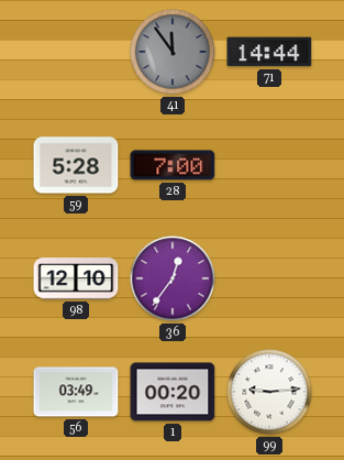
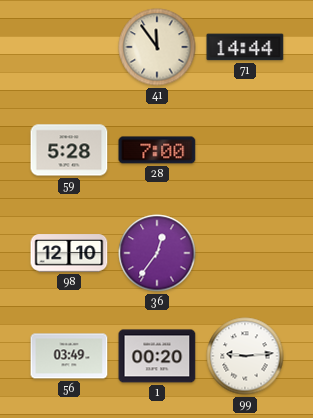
41 dial: grey -> cream (157, 47)
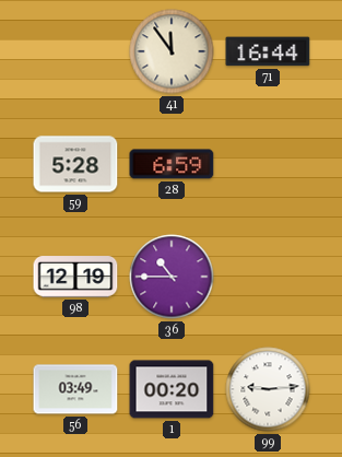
71: 14:44 -> 16:44 (268, 51)
28: 7:00 -> 6:59 (172, 164)
98: 12:10 -> 12:19 (75, 277)
36: 12:36 -> 10:45 (172, 277)
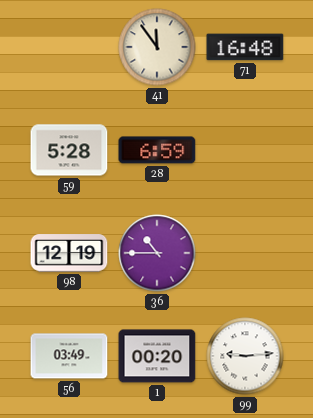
71: 16:44 -> 16:48 (245, 47)
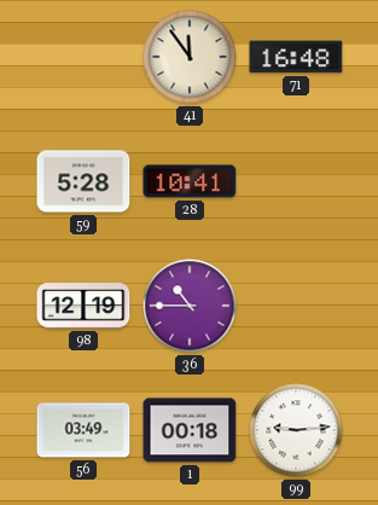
28: 6:59 -> 10:41 (190, 181)
1: 00:20 -> 00:18 (190, 430)
